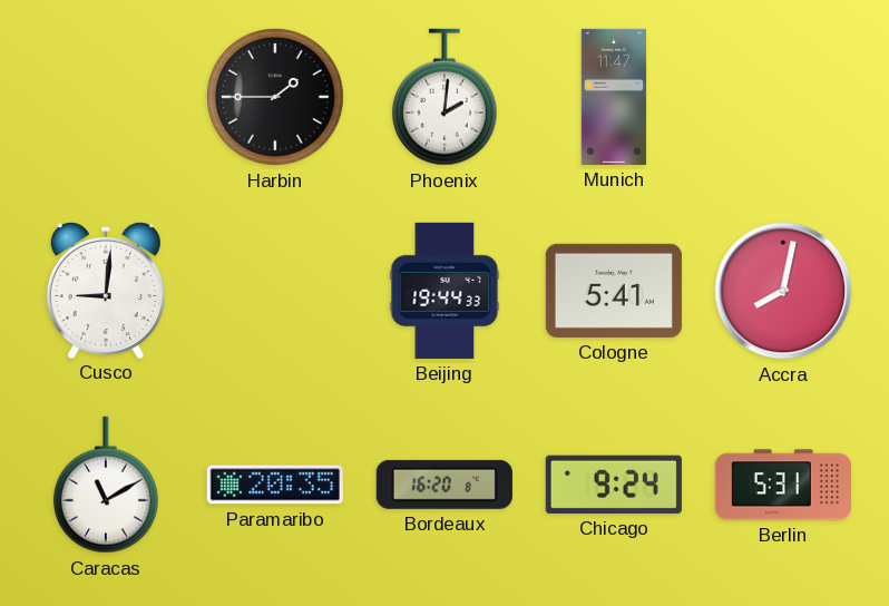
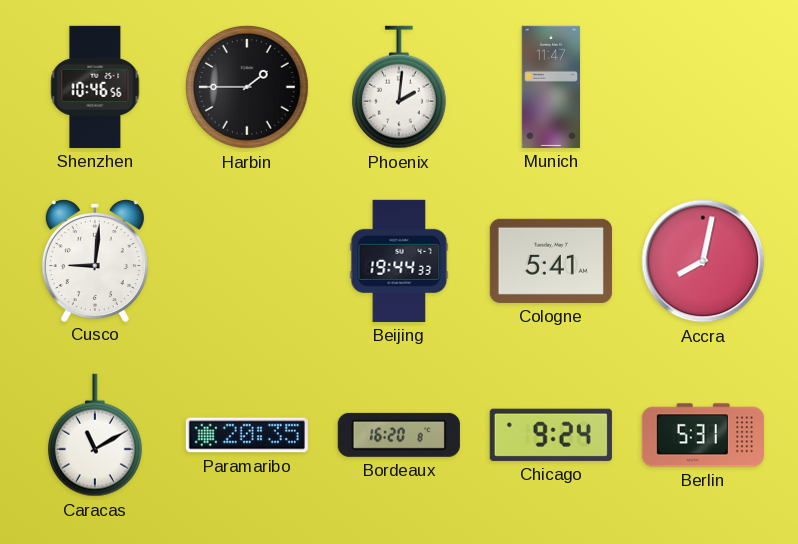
Shenzhen: none -> 10:46 (95, 87)
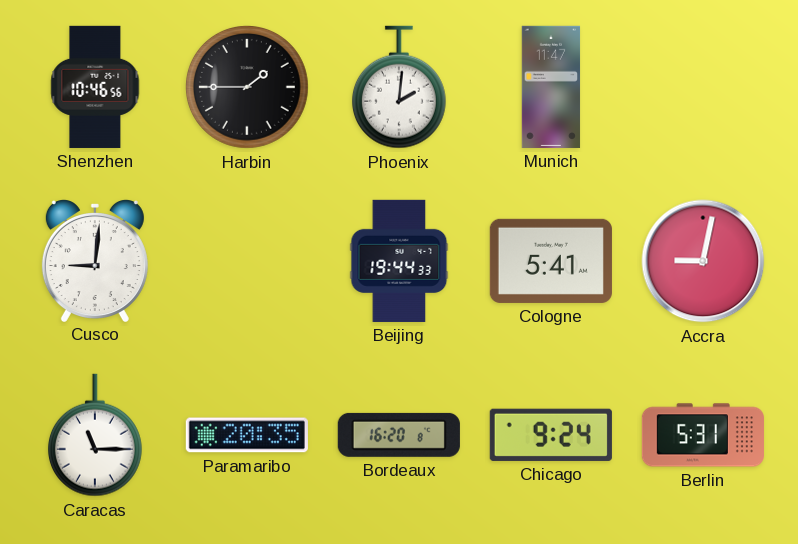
Accra: 8:02 -> 9:02 (703, 261)
Caracas: 11:10 -> 11:15 (95, 435)
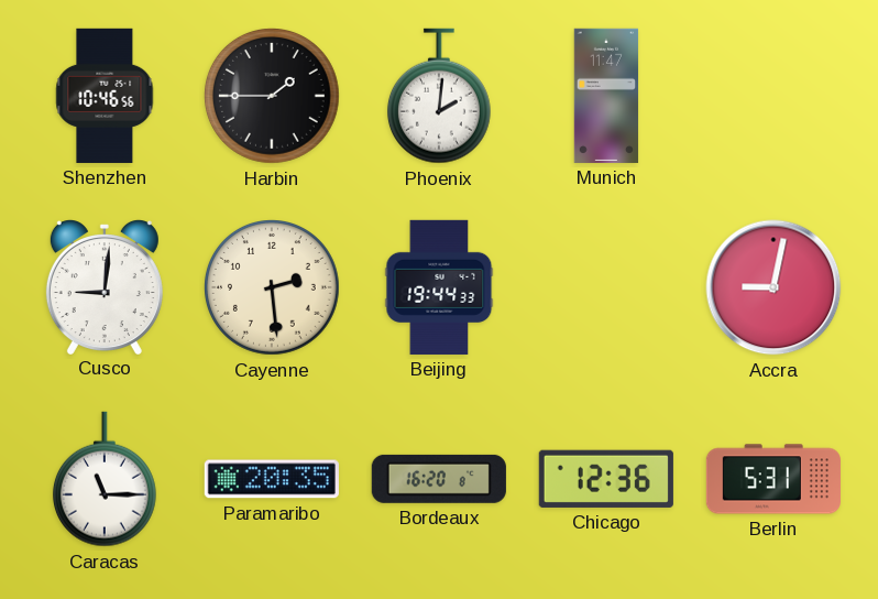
Cayenne: none -> 2:29 (273, 288)
Cologne: 5:41 -> none (551, 261)
Chicago: 9:24 -> 12:36 (606, 479)
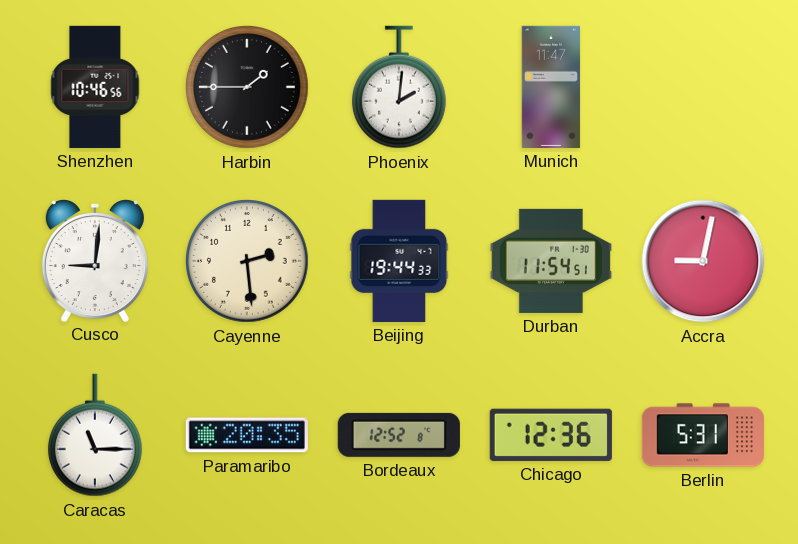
Durban: none -> 11:54 (551, 261)
Bordeaux: 16:20 -> 12:52 (399, 435)
